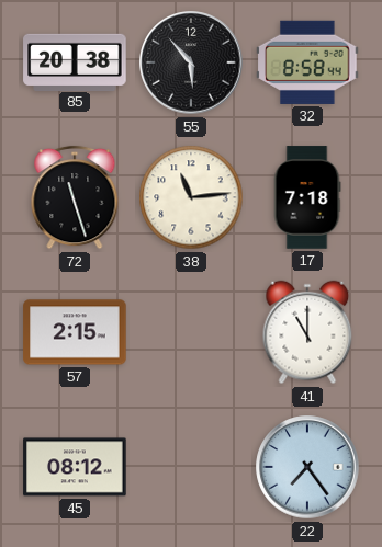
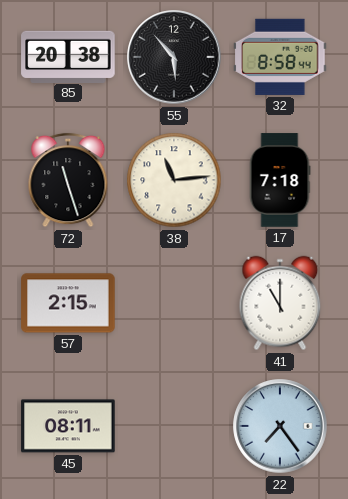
45: 08:12 -> 08:11 (68, 426)
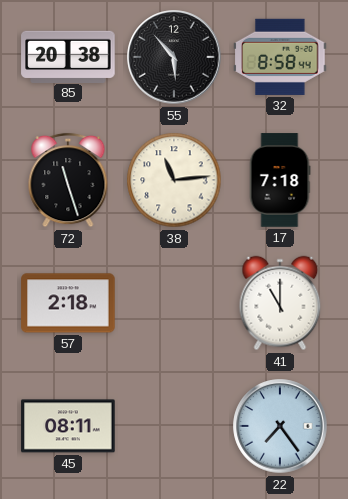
57: 2:15 -> 2:18 (68, 303)
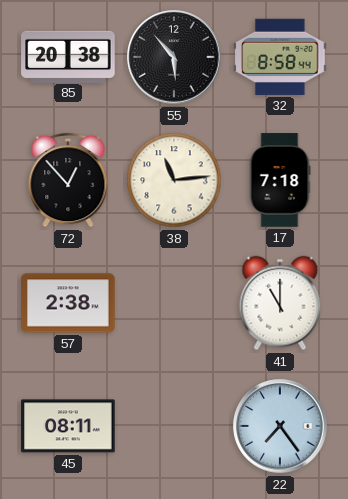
72: 11:27 -> 12:53 (68, 180)
57: 2:18 -> 2:38 (68, 303)
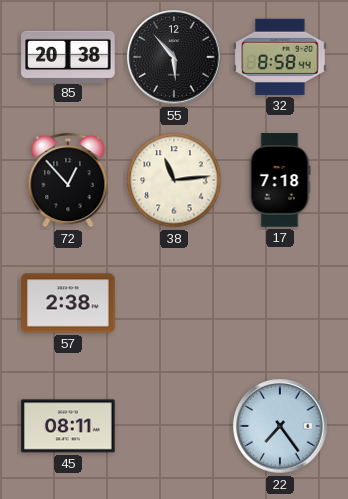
41: 11:00 -> none (280, 303)
